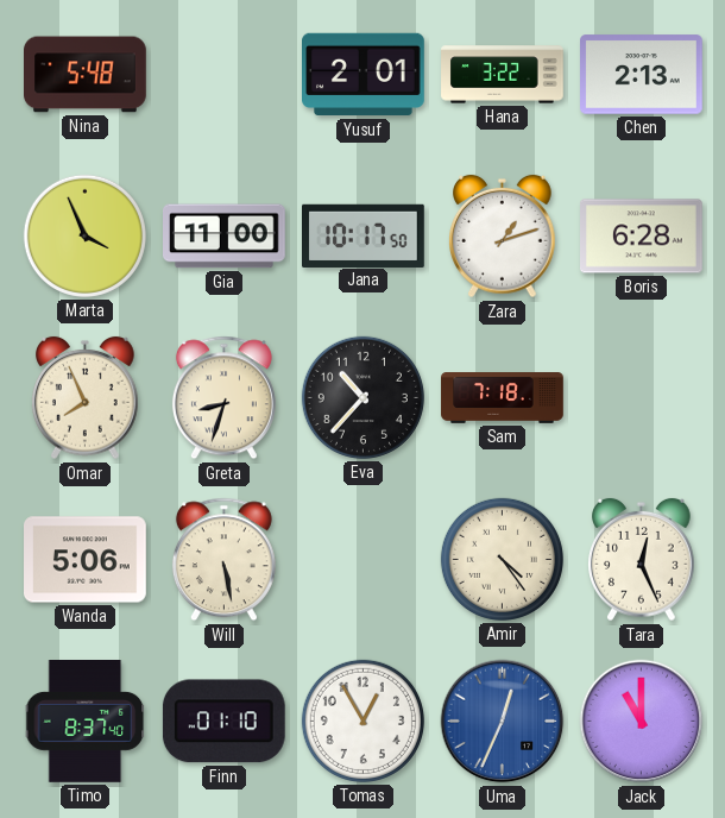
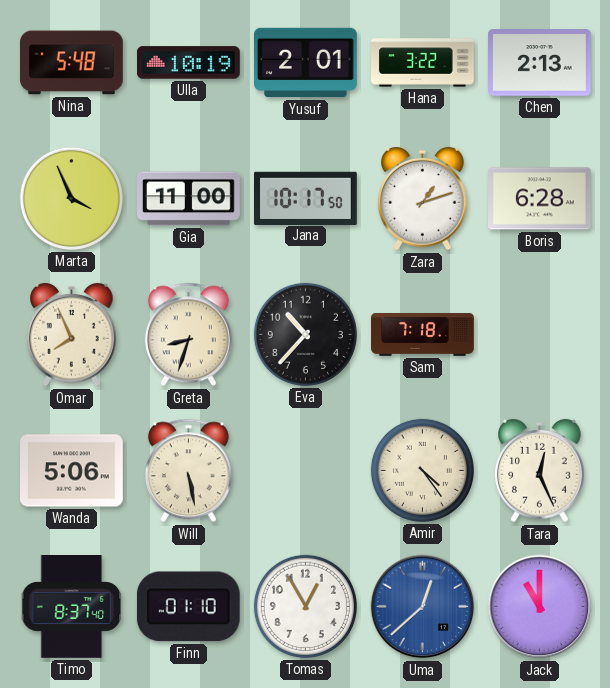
Ulla: none -> 10:19 (189, 63)
Uma: 12:34 -> 12:38 (423, 607)
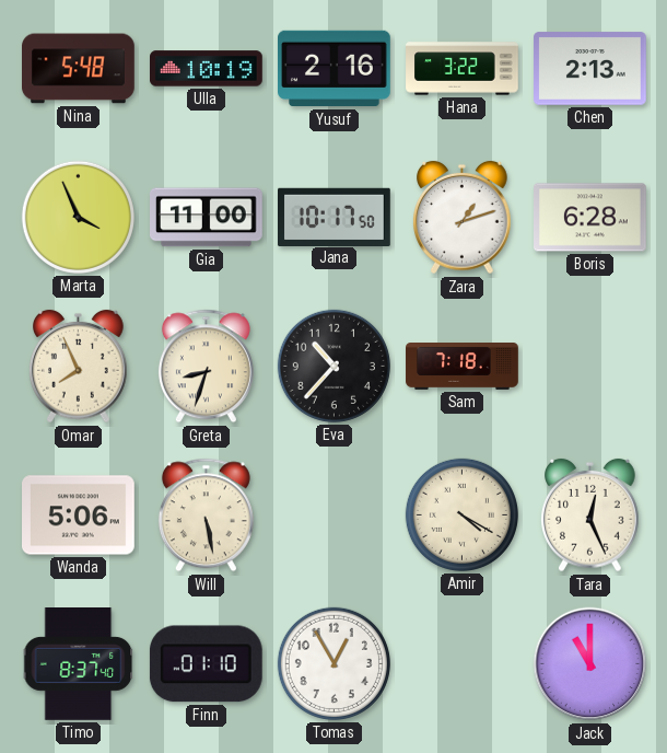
Yusuf: 2:01 -> 2:16 (335, 69)
Amir: 4:24 -> 4:20 (461, 514)
Uma: 12:38 -> none (423, 607)
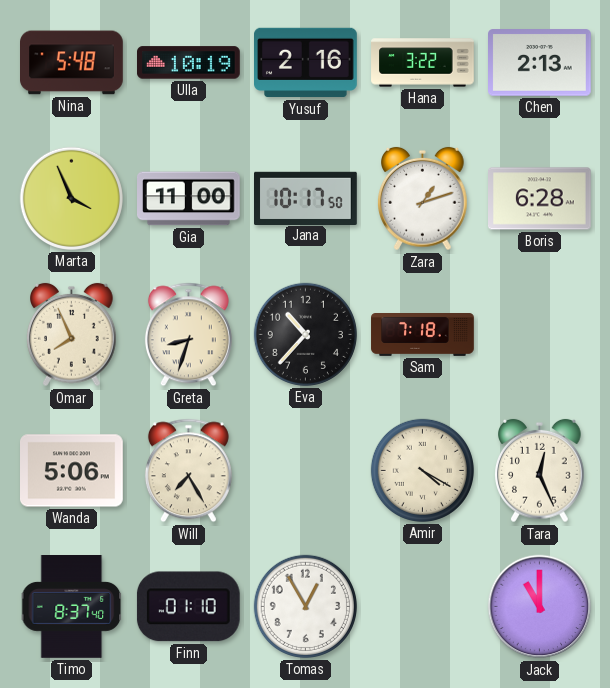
Will: 5:28 -> 7:25 (188, 471)
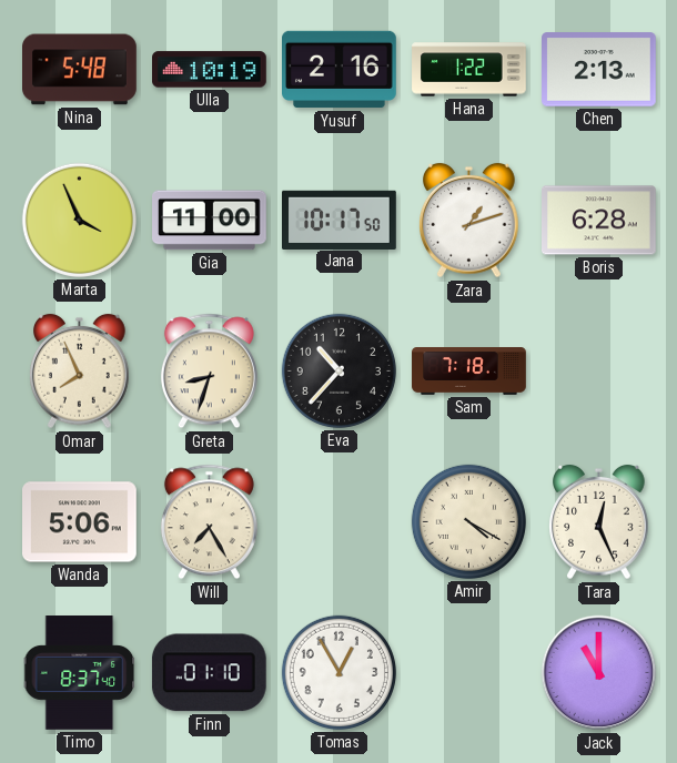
Hana: 3:22 -> 1:22 (469, 70)
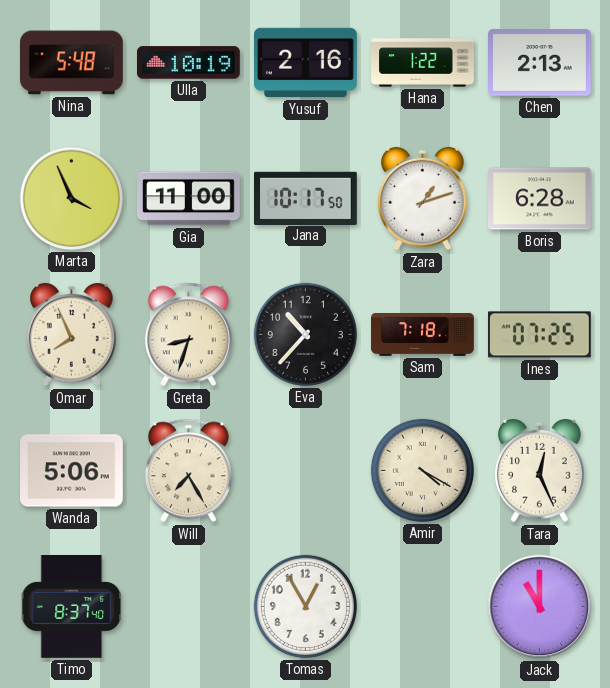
Ines: none -> 07:25 (540, 335)
Finn: 01:10 -> none (209, 673)
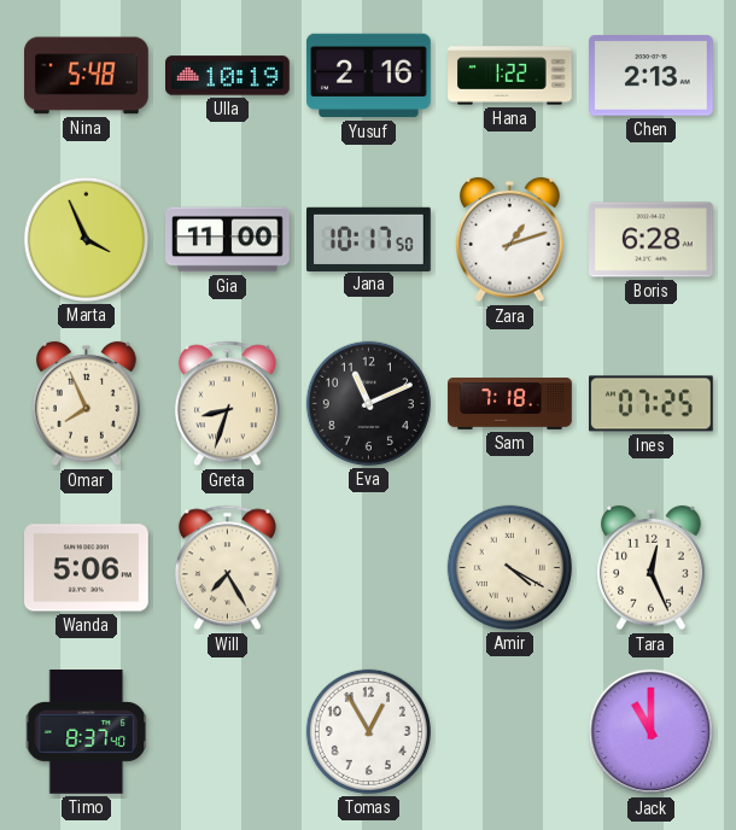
Eva: 10:37 -> 11:11 (368, 403)
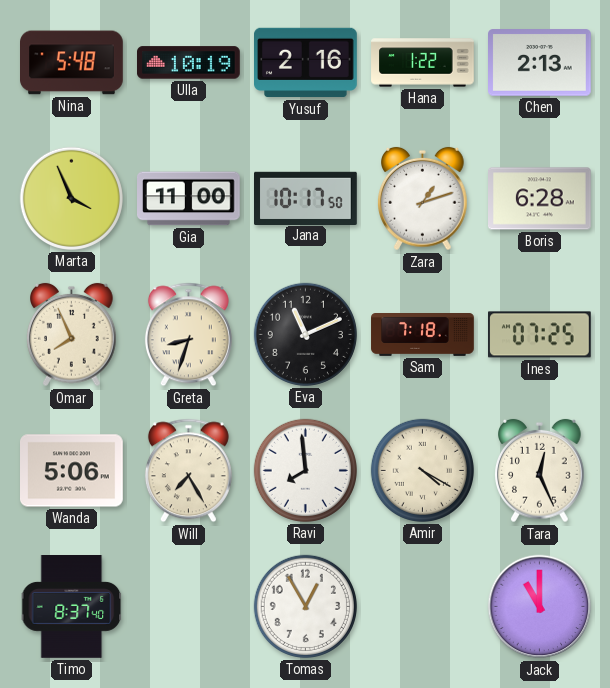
Ravi: none -> 7:59 (305, 470)
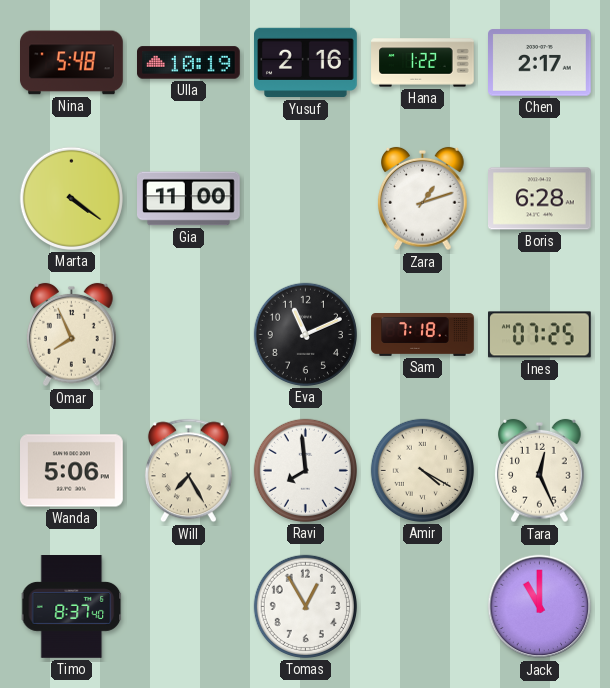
Chen: 2:13 -> 2:17 (540, 63)
Marta: 3:56 -> 4:21 (71, 198)
Jana: 10:17 -> none (306, 198)
Greta: 8:33 -> none (188, 335)
